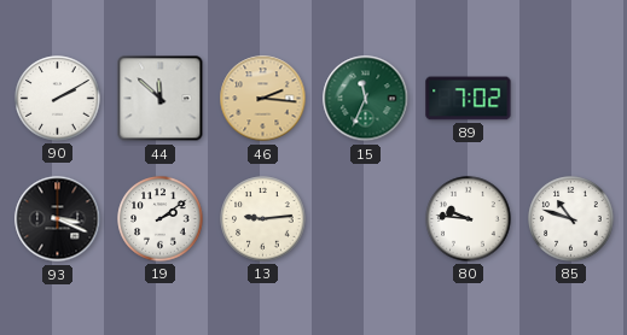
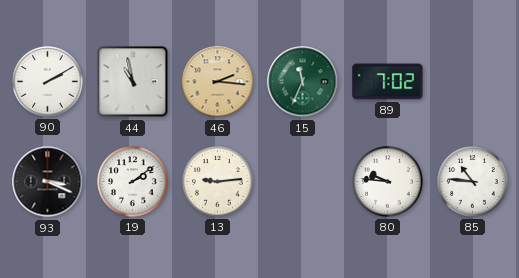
44: 11:52 -> 10:58 (133, 82)
85: 10:48 -> 10:46 (473, 182)
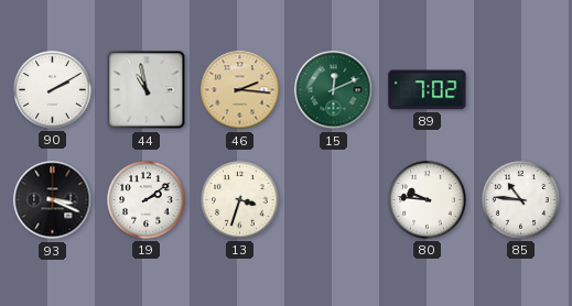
15: 11:34 -> 12:11 (334, 90)
13: 9:14 -> 3:33 (240, 200)
